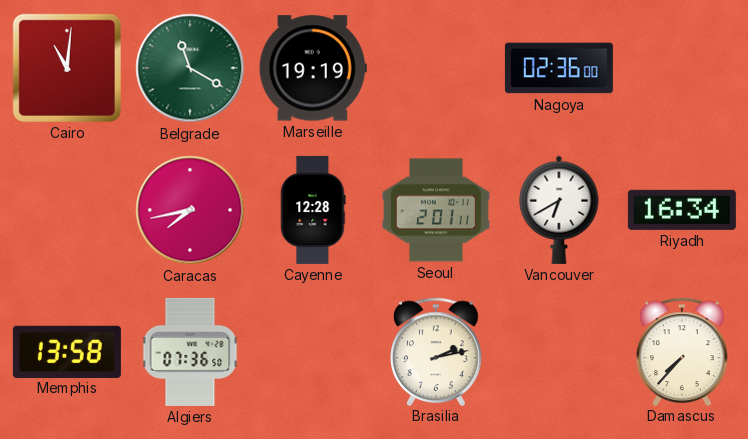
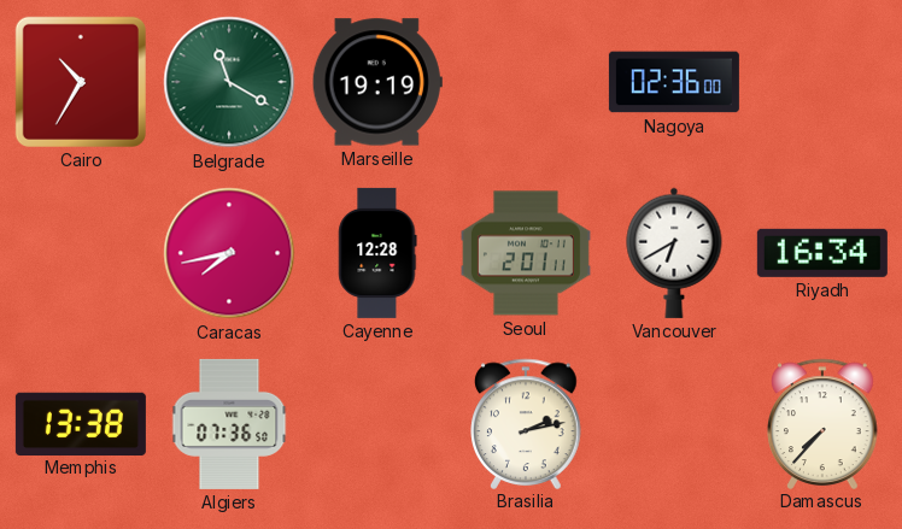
Cairo: 11:01 -> 10:35 (81, 82)
Memphis: 13:58 -> 13:38 (81, 423)
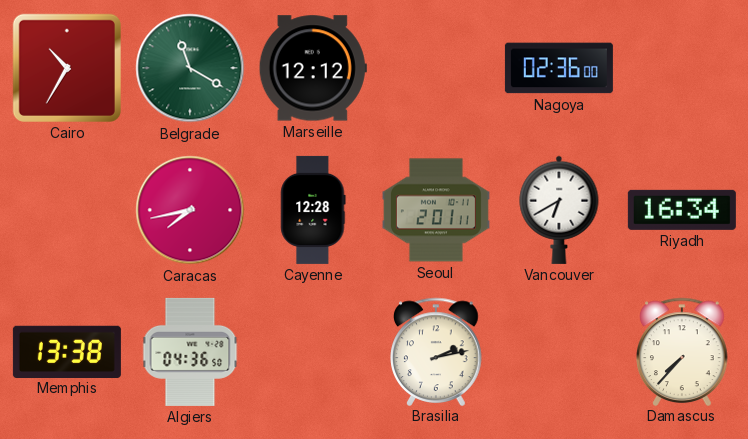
Marseille: 19:19 -> 12:12 (313, 68)
Algiers: 07:36 -> 04:36 (190, 352)
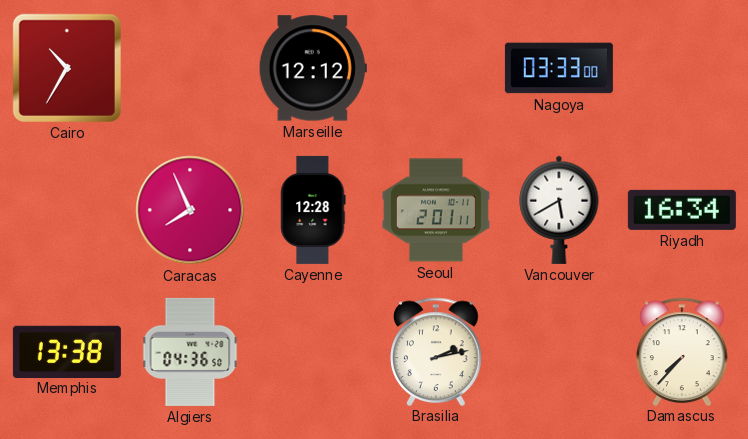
Belgrade: 11:20 -> none (190, 68)
Nagoya: 02:36 -> 03:33 (559, 68)
Caracas: 7:43 -> 7:56 (190, 210)
Vancouver: 6:40 -> 5:40 (559, 210)
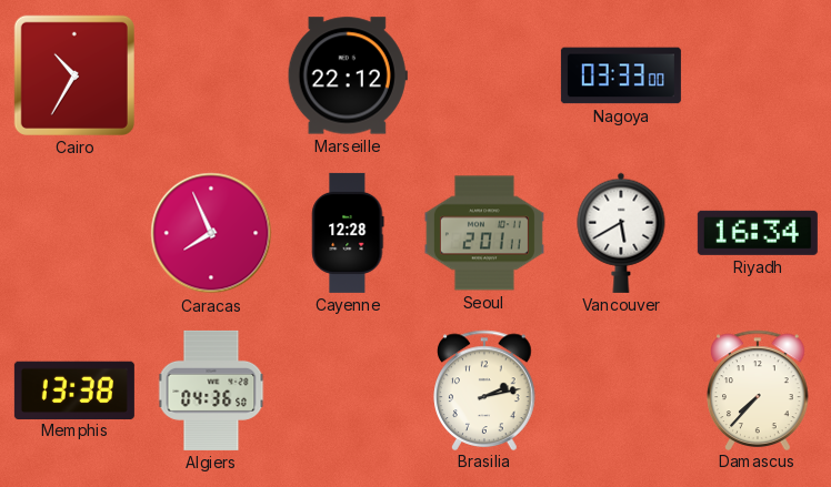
Marseille: 12:12 -> 22:12 (348, 75)
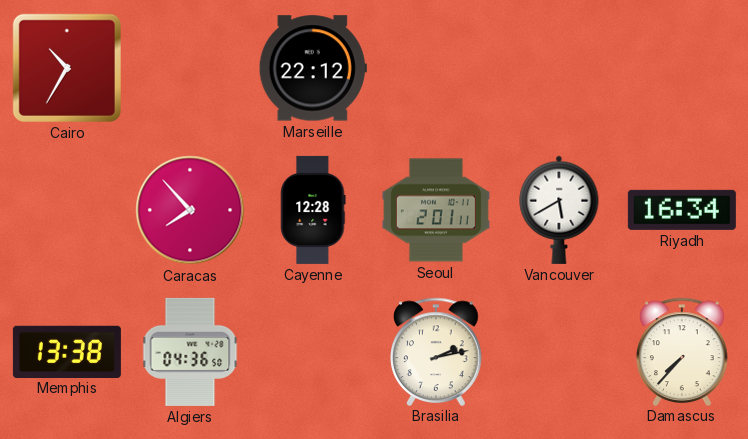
Nagoya: 03:33 -> none (621, 75)
Caracas: 7:56 -> 7:53 (190, 210)
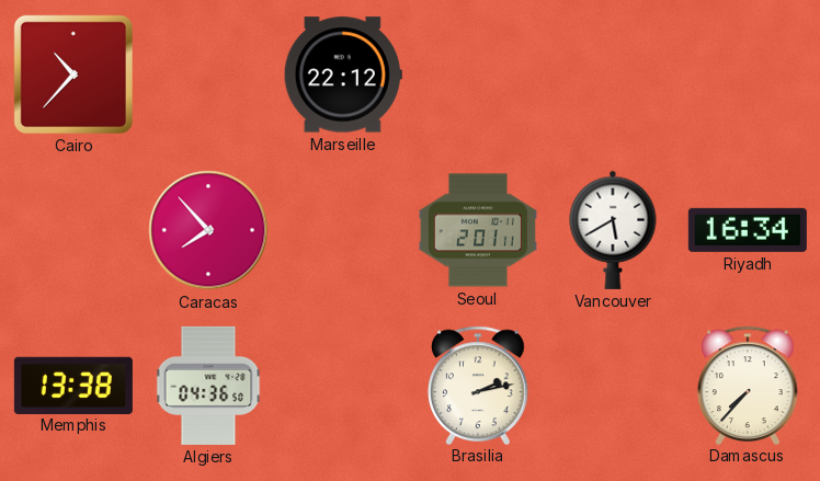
Cairo: 10:35 -> 10:37 (73, 75)
Cayenne: 12:28 -> none (313, 210)
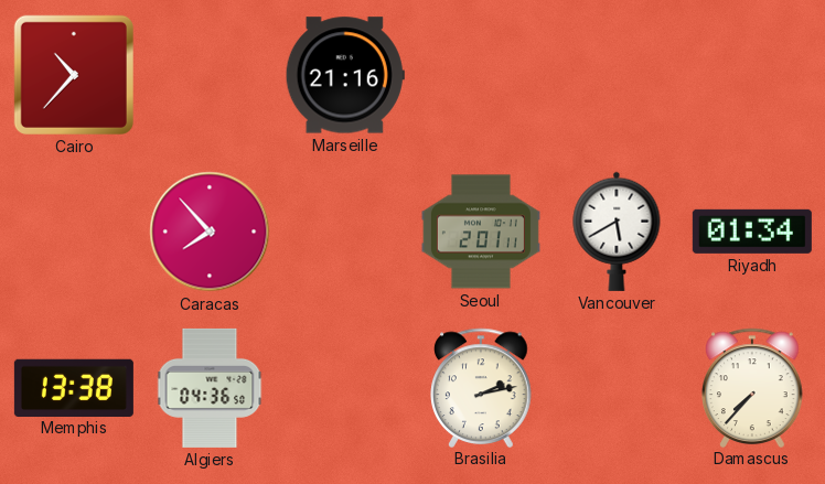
Marseille: 22:12 -> 21:16 (345, 75)
Riyadh: 16:34 -> 01:34 (752, 232)
